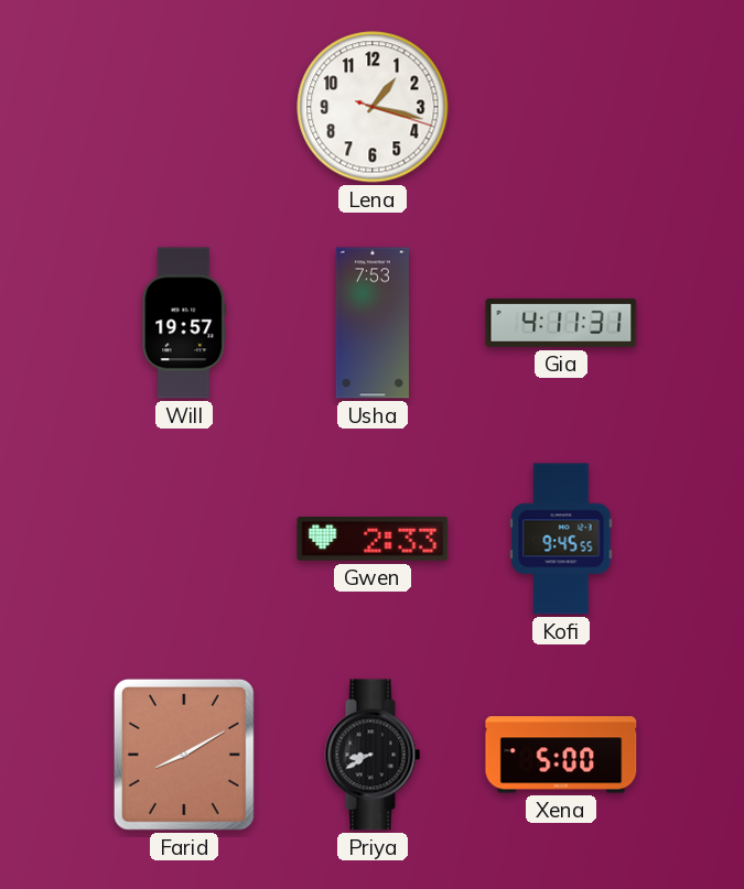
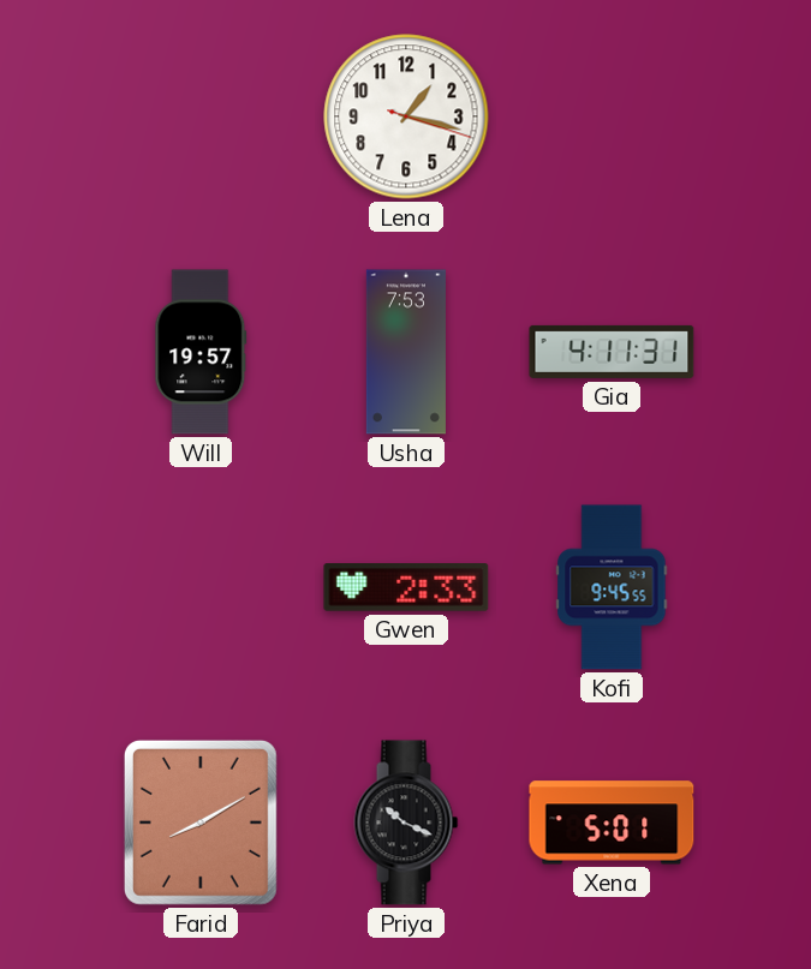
Priya: 8:40 -> 10:19 (406, 823)
Xena: 5:00 -> 5:01 (612, 823)
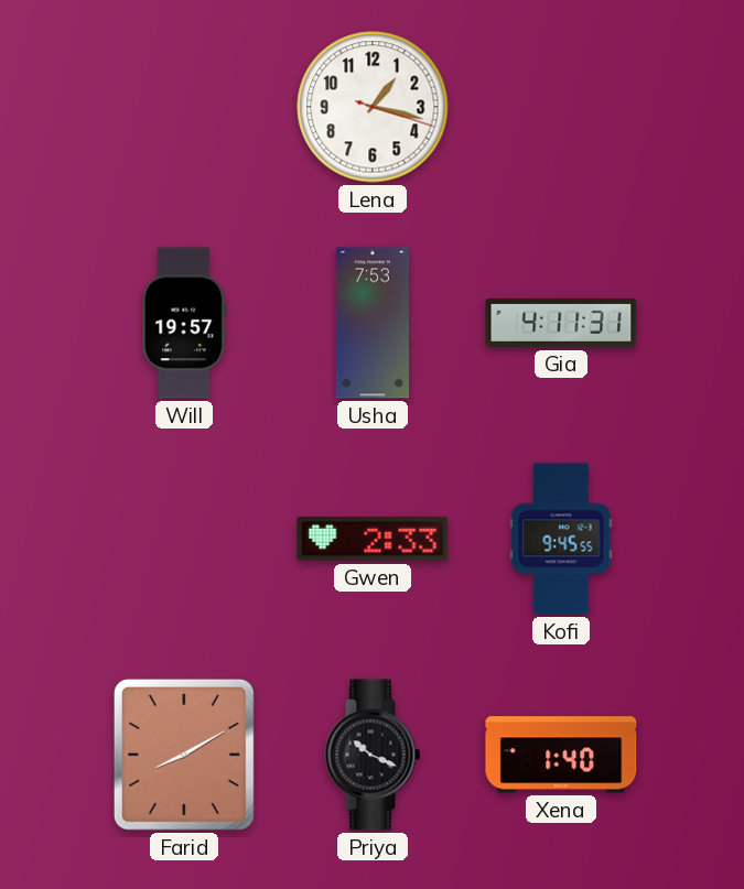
Xena: 5:01 -> 1:40 (561, 755)
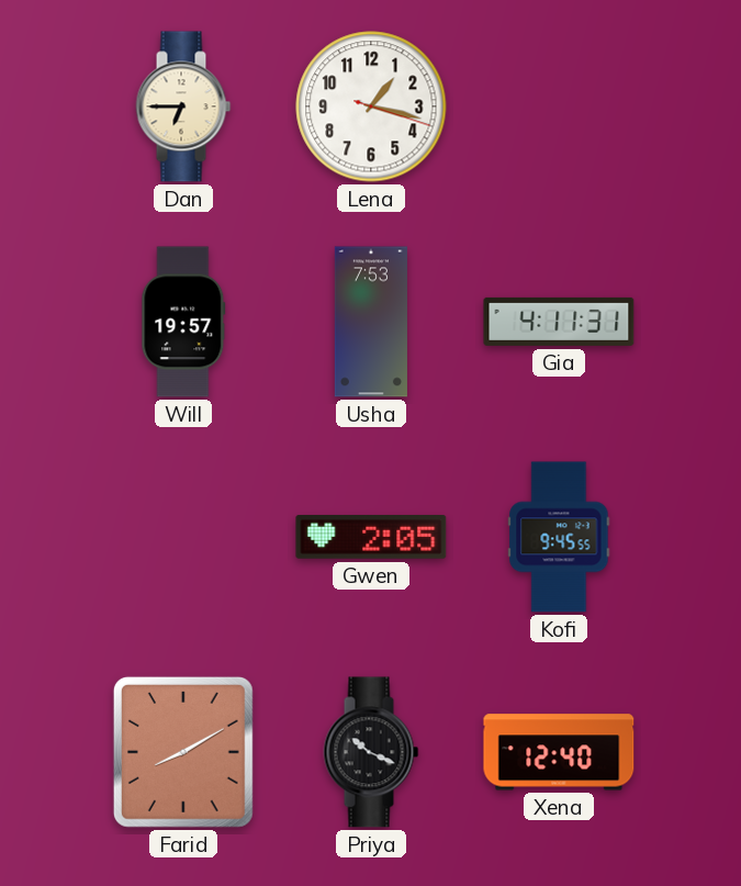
Dan: none -> 6:45 (183, 106)
Gwen: 2:33 -> 2:05 (371, 538)
Xena: 1:40 -> 12:40 (559, 752)
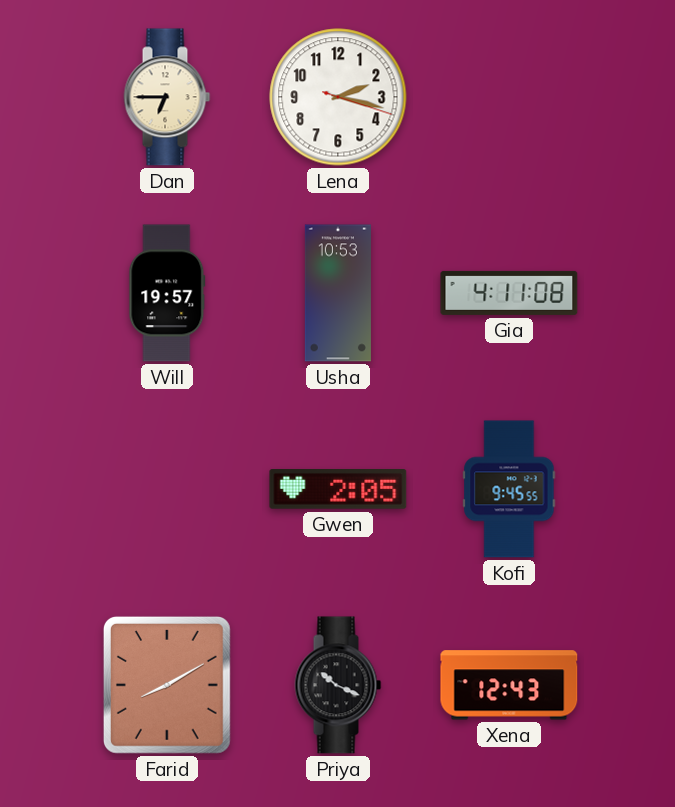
Lena: 1:17 -> 2:17 (338, 97)
Usha: 7:53 -> 10:53 (338, 293)
Gia: 4:11:31 -> 4:11:08 (509, 293)
Xena: 12:40 -> 12:43 (509, 685)
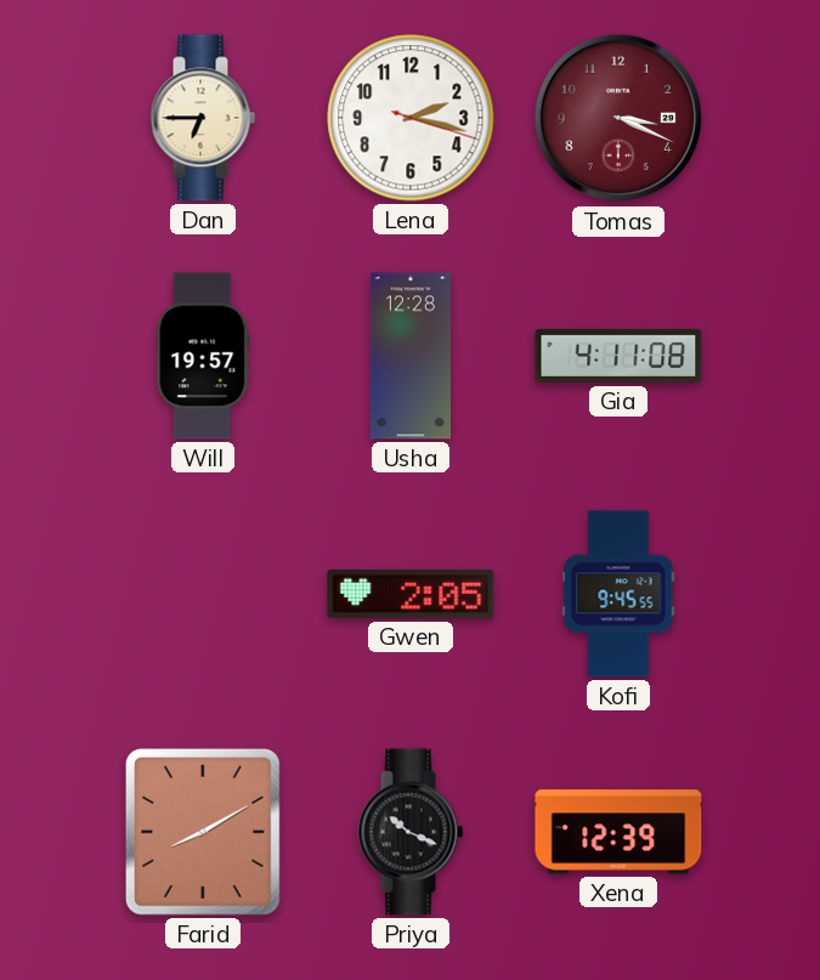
Tomas: none -> 3:19 (618, 118)
Usha: 10:53 -> 12:28 (411, 356)
Xena: 12:43 -> 12:39 (618, 832)
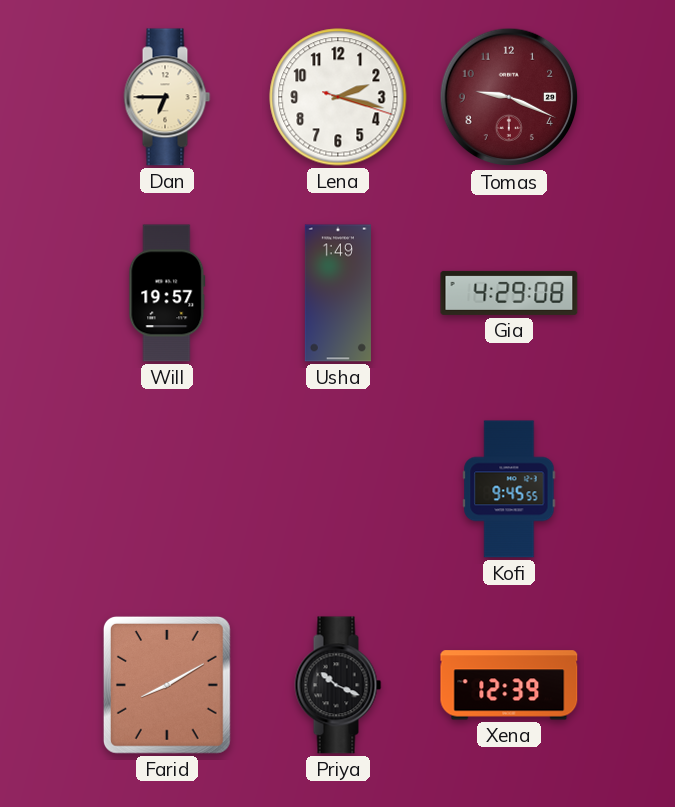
Tomas: 3:19 -> 9:19 (509, 97)
Usha: 12:28 -> 1:49 (338, 293)
Gia: 4:11 -> 4:29 (509, 293)
Gwen: 2:05 -> none (411, 595)
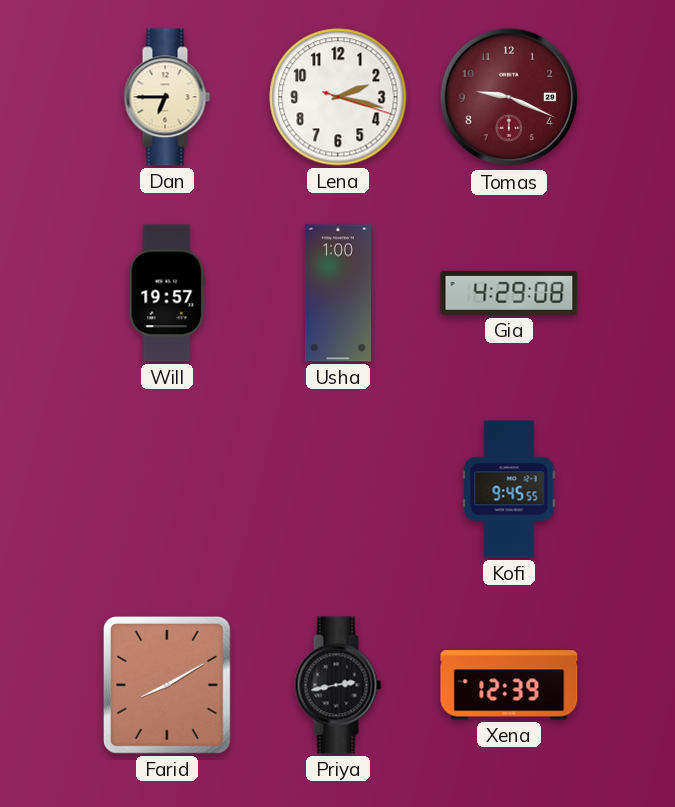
Usha: 1:49 -> 1:00 (338, 293)
Priya: 10:19 -> 2:43 (338, 685)
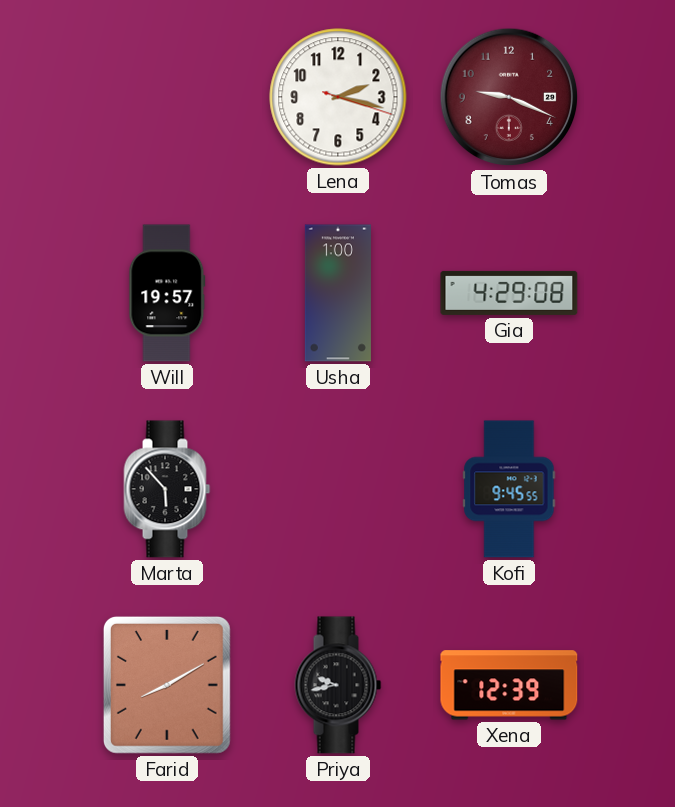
Dan: 6:45 -> none (167, 97)
Marta: none -> 5:53 (167, 489)
Priya: 2:43 -> 9:43 (338, 685)
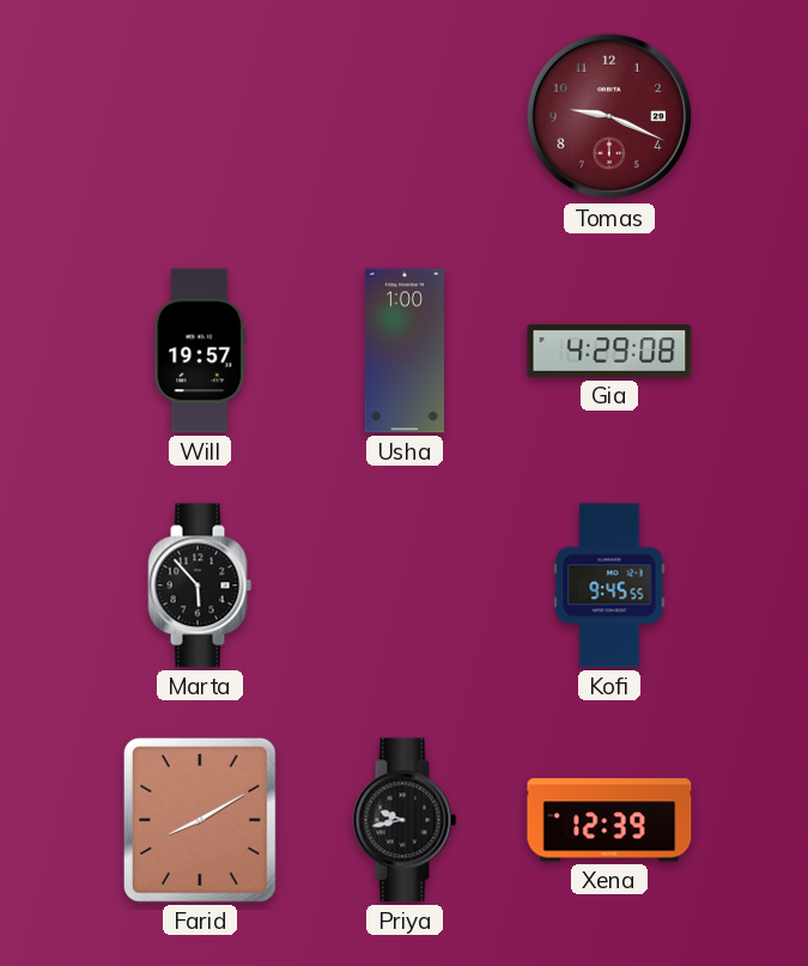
Lena: 2:17 -> none (338, 97)
